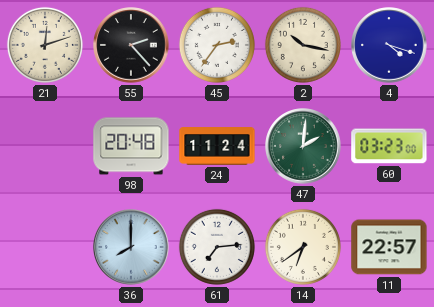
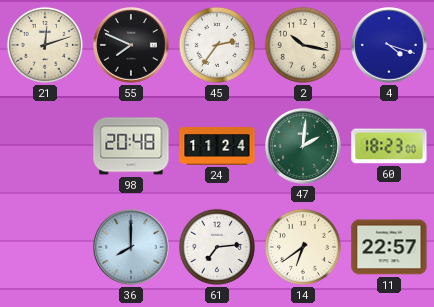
55: 2:23 -> 7:49 (131, 45)
60: 03:23 -> 18:23 (389, 146)
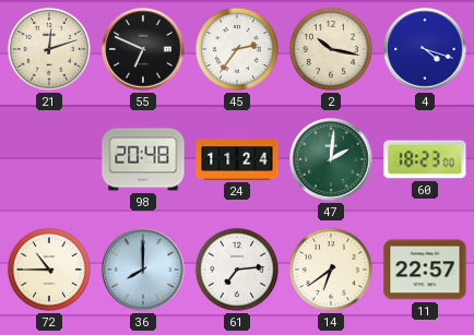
55: 7:49 -> 6:49 (143, 49)
72: none -> 10:45 (49, 270)
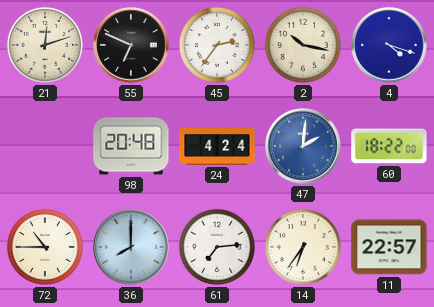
24: 11:24 -> 4:24 (217, 146)
47 dial: green -> blue (303, 146)
60: 18:23 -> 18:22 (389, 146)
14: 6:39 -> 6:36 (303, 247)
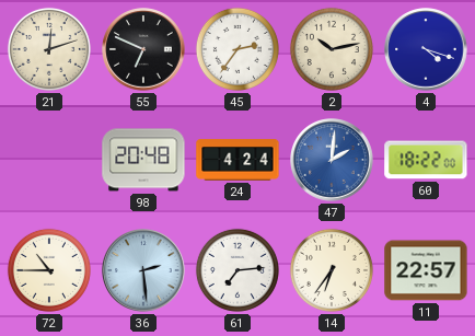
2: 10:17 -> 10:13 (332, 49)
36: 8:00 -> 2:29 (143, 270)
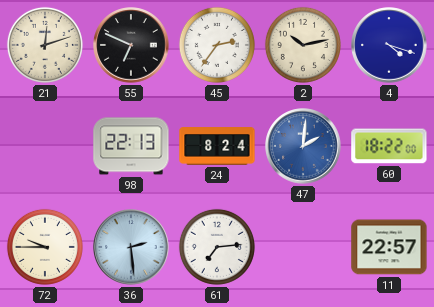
98: 20:48 -> 22:13 (131, 146)
24: 4:24 -> 8:24 (217, 146)
72: 10:45 -> 9:45 (45, 247)
14: 6:36 -> none (332, 270)
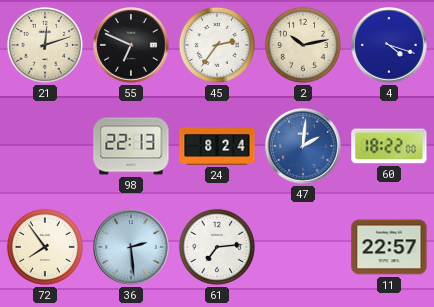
72: 9:45 -> 7:54 (45, 247)
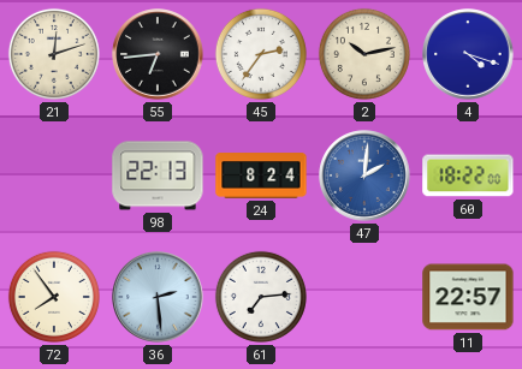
55: 6:49 -> 6:44 (158, 54)
